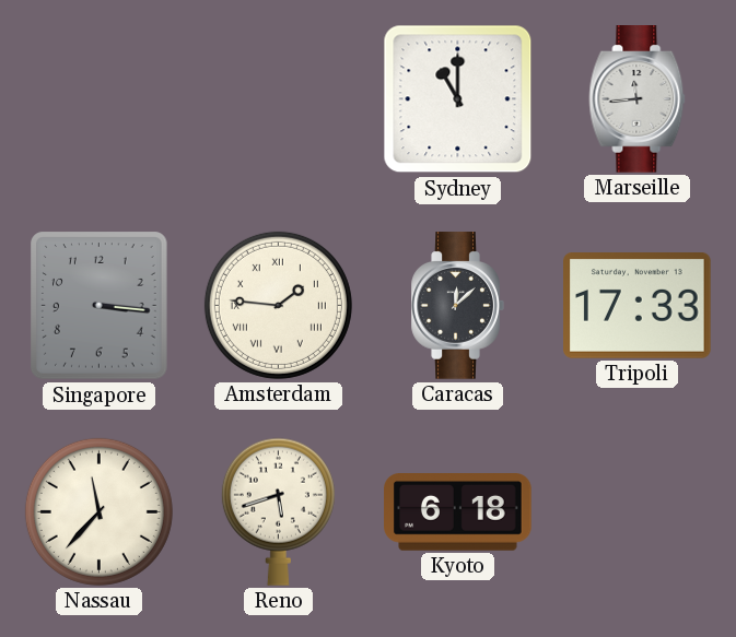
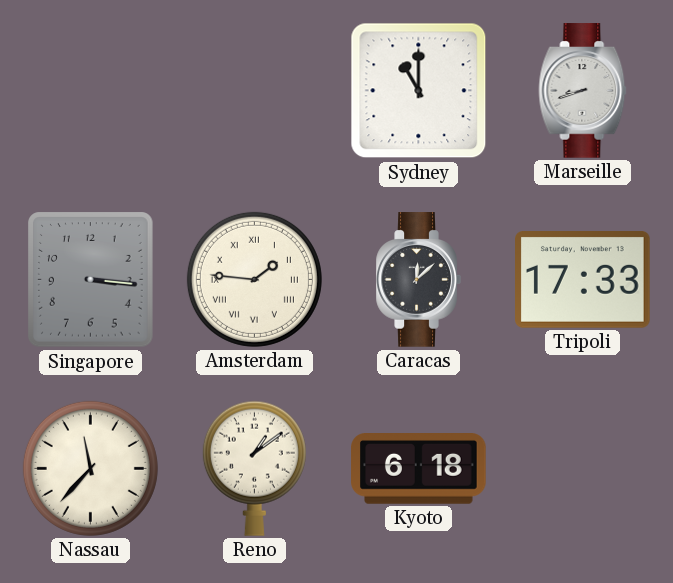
Marseille: 11:44 -> 8:42 (583, 91)
Reno: 5:42 -> 1:09 (254, 468)
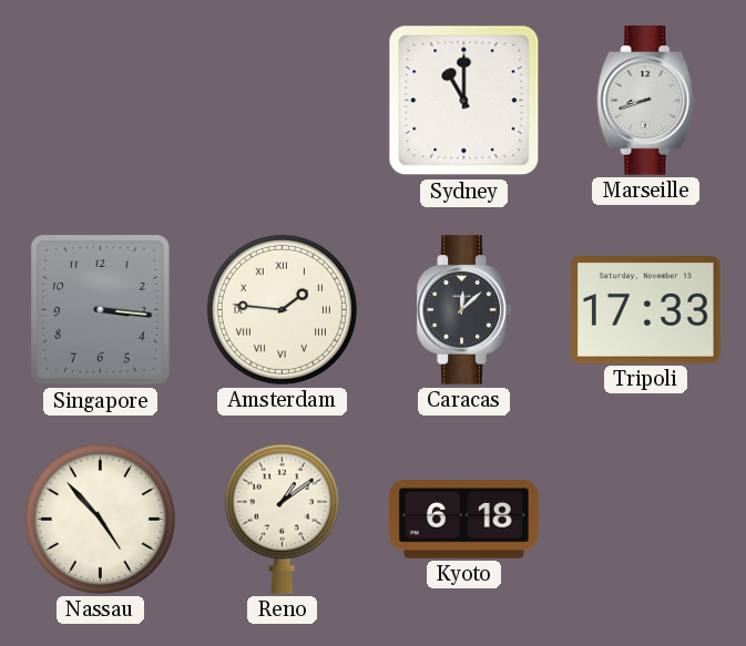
Nassau: 11:37 -> 4:53 (100, 519)
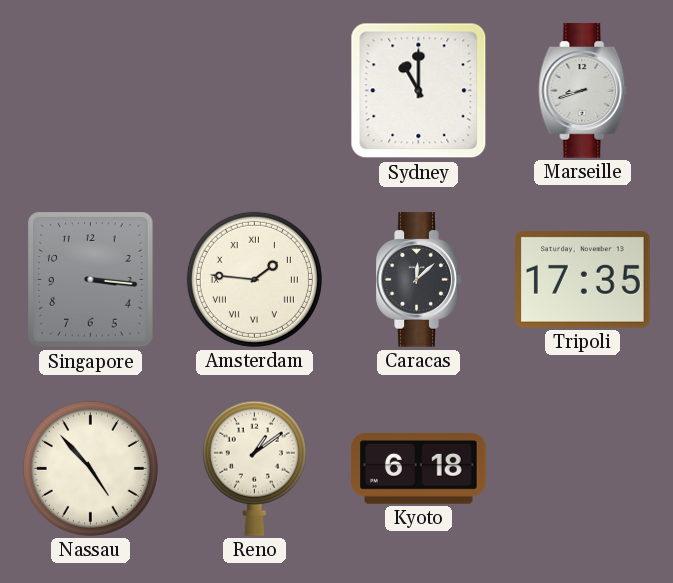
Tripoli: 17:33 -> 17:35 (583, 280)
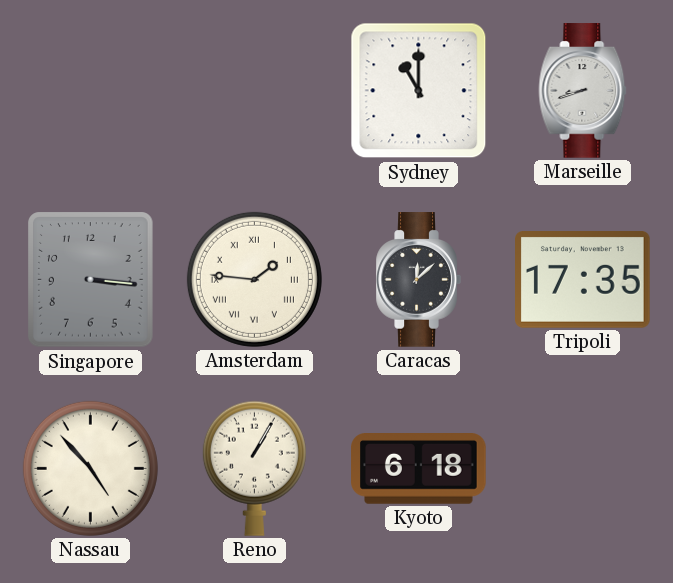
Reno: 1:09 -> 1:05 (254, 468)
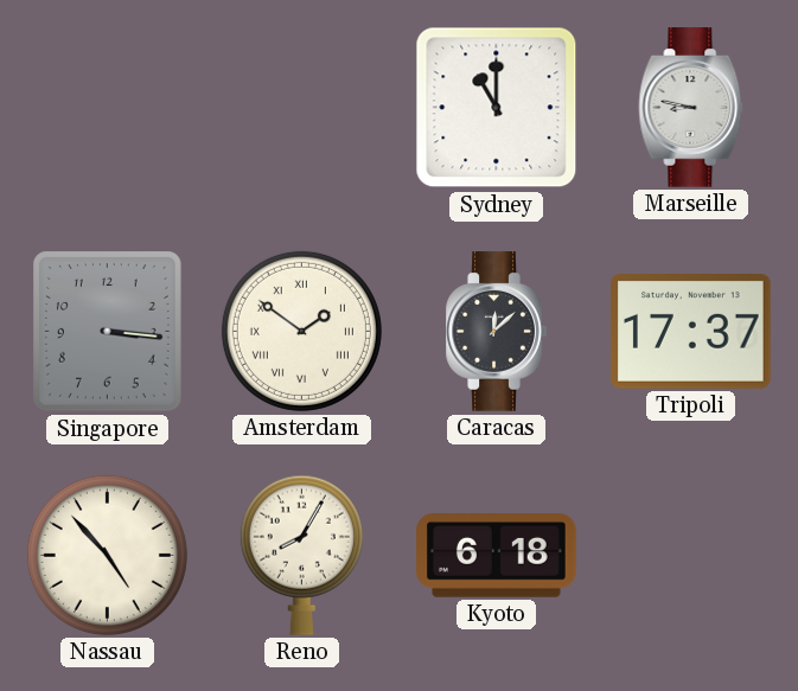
Marseille: 8:42 -> 8:47 (691, 108)
Amsterdam: 1:46 -> 1:51 (301, 331)
Tripoli: 17:35 -> 17:37 (691, 332)
Reno: 1:05 -> 8:05 (301, 555)
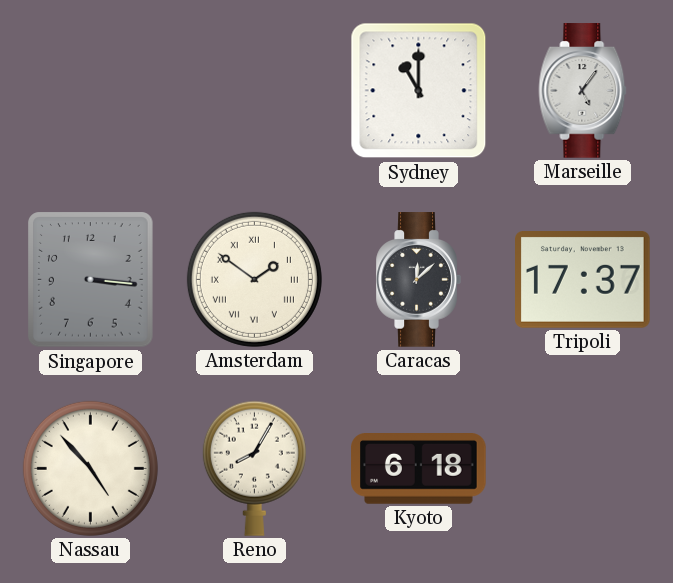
Marseille: 8:47 -> 5:06 (583, 91)
